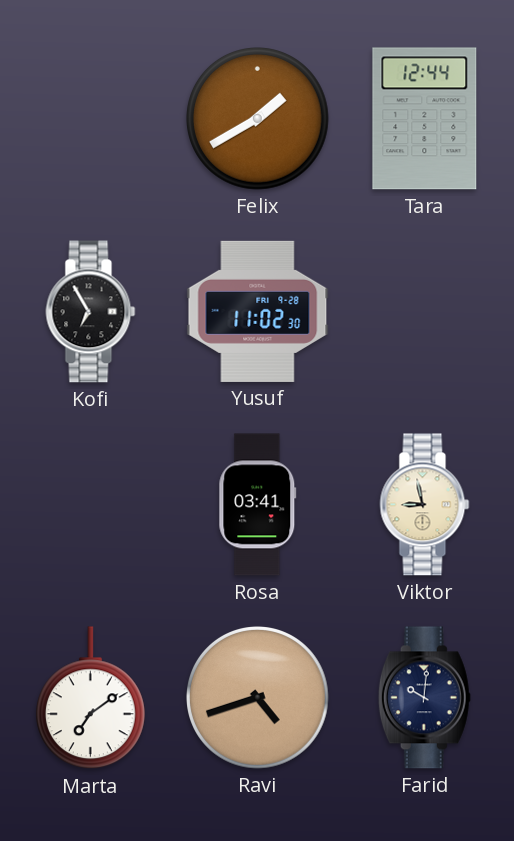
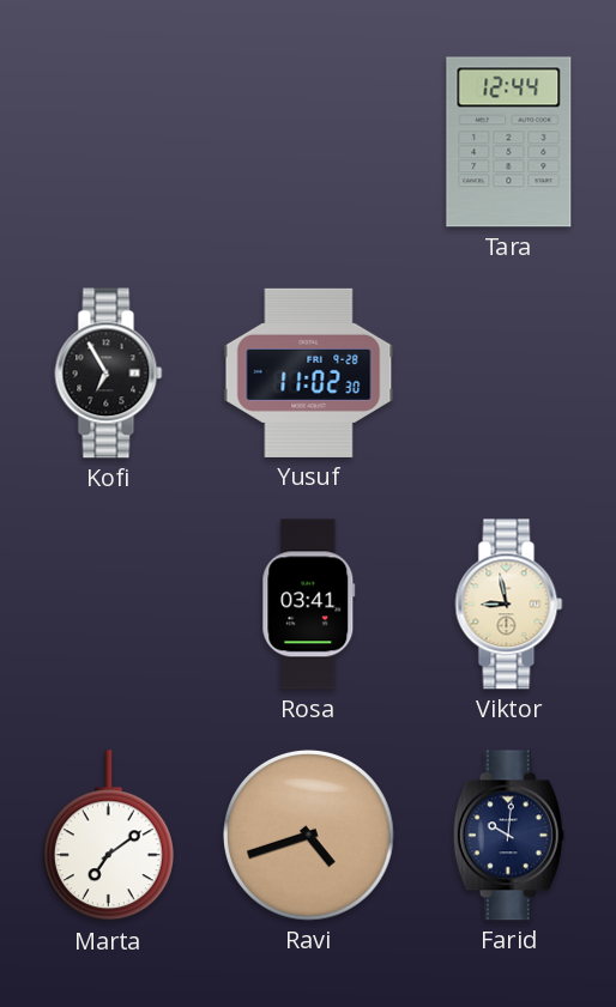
Felix: 1:40 -> none (258, 119)
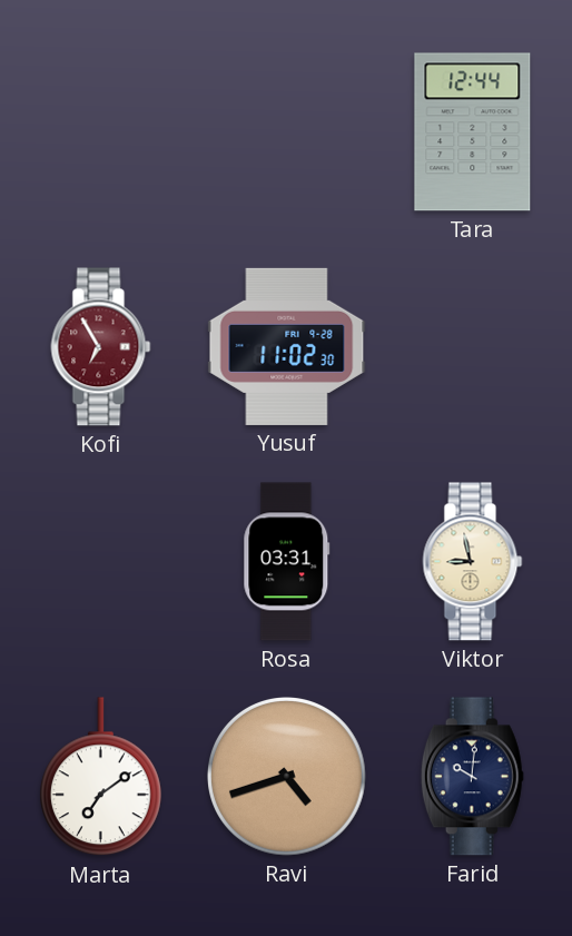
Kofi dial: black -> burgundy (101, 347)
Rosa: 03:41 -> 03:31 (287, 562)
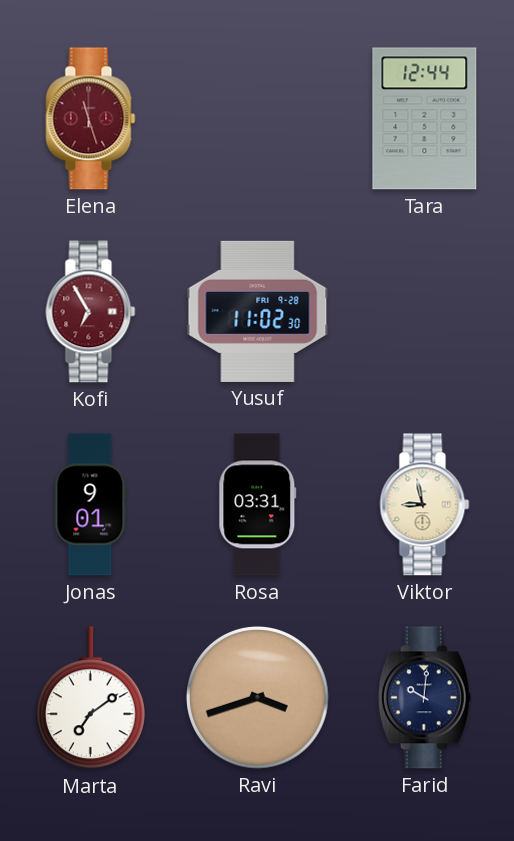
Elena: none -> 11:27 (91, 119)
Jonas: none -> 9:01 (91, 505)
Ravi: 4:42 -> 3:42 (258, 698)
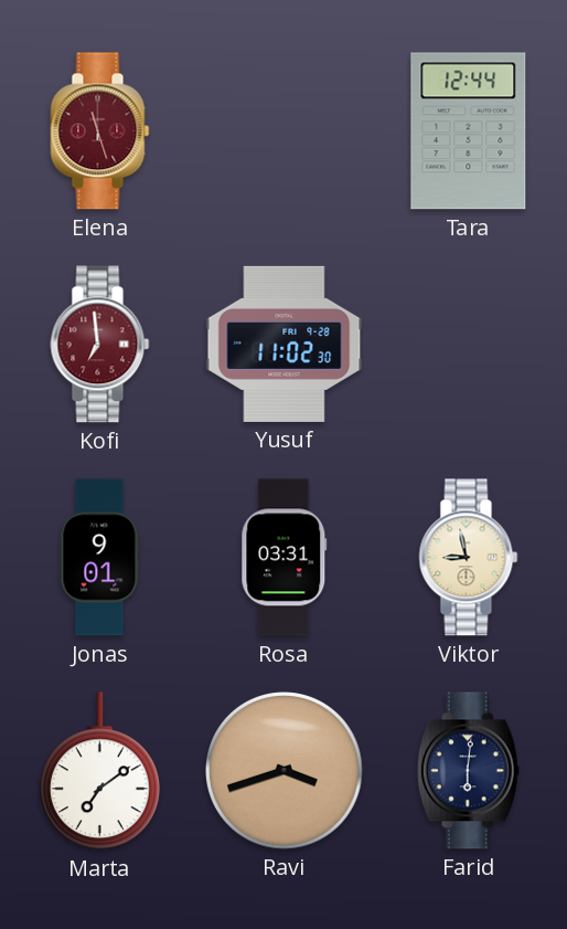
Kofi: 6:55 -> 6:59 (100, 345)
Farid: 10:01 -> 6:01 (468, 771)
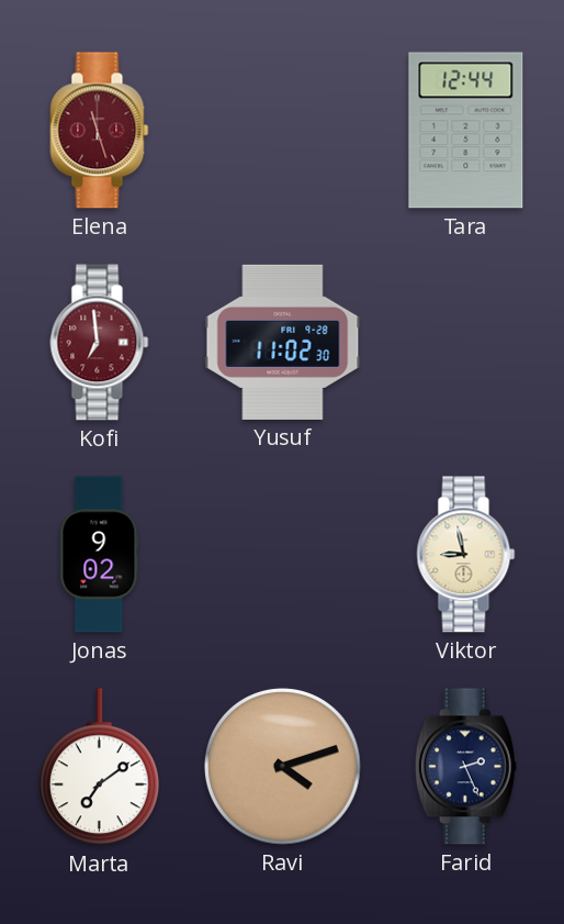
Jonas: 9:01 -> 9:02 (100, 555)
Rosa: 03:31 -> none (285, 558)
Ravi: 3:42 -> 4:12 (283, 767)
Farid: 6:01 -> 2:26 (465, 767)
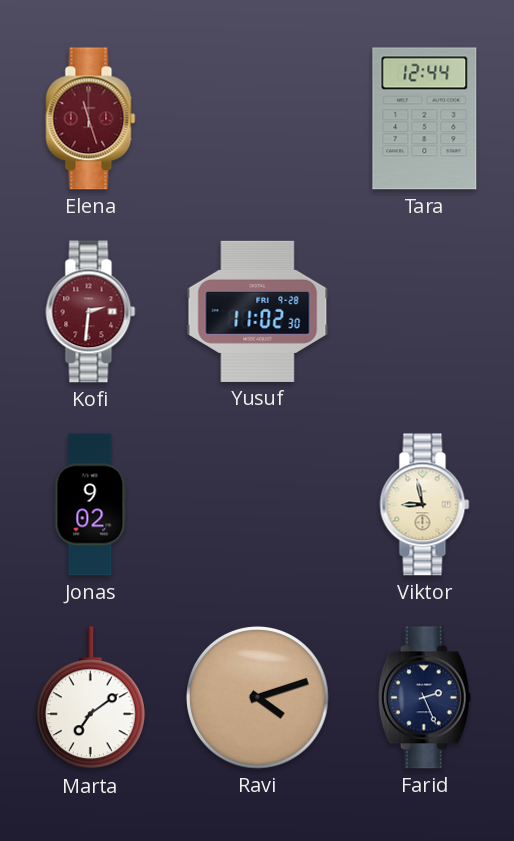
Kofi: 6:59 -> 2:31 (91, 312)
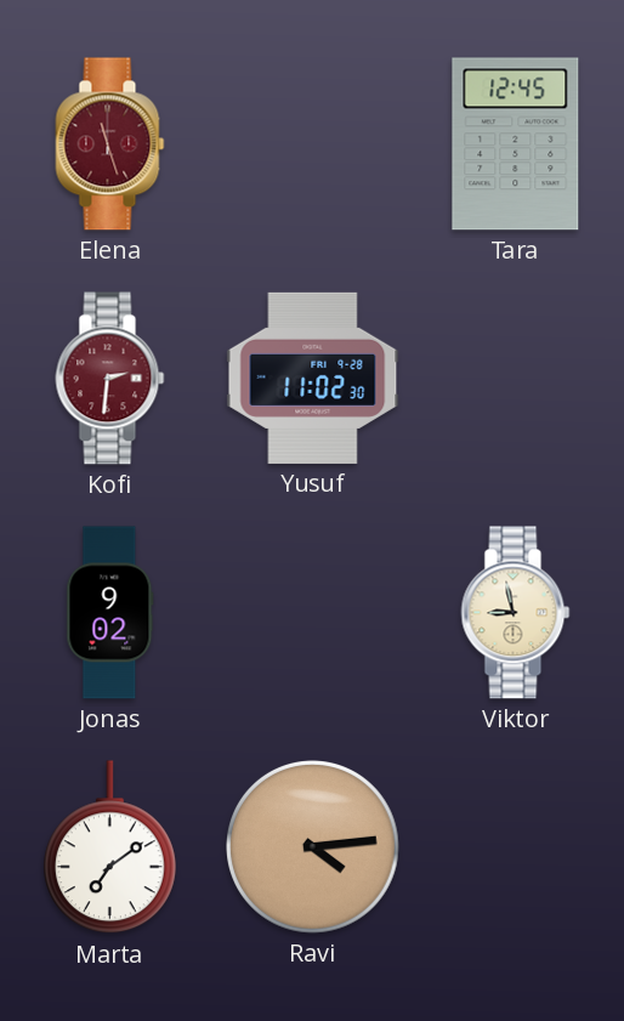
Tara: 12:44 -> 12:45 (516, 144)
Ravi: 4:12 -> 4:14 (313, 847)
Farid: 2:26 -> none (424, 698)
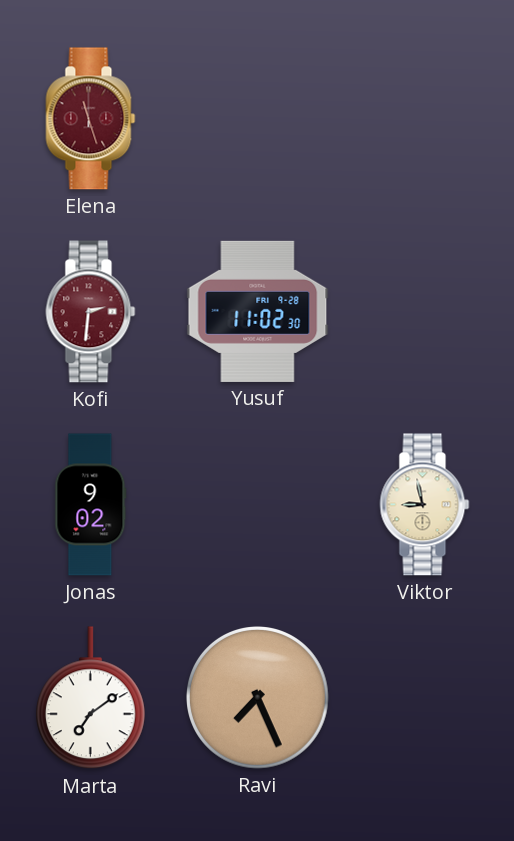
Tara: 12:45 -> none (516, 144)
Ravi: 4:14 -> 7:26 (258, 698)
